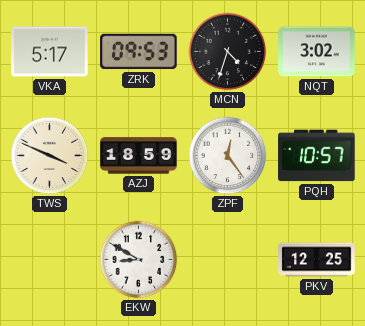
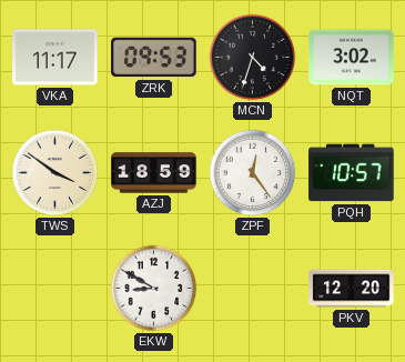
VKA: 5:17 -> 11:17 (55, 58)
TWS: 3:49 -> 3:51 (55, 173)
PKV: 12:25 -> 12:20 (352, 289)
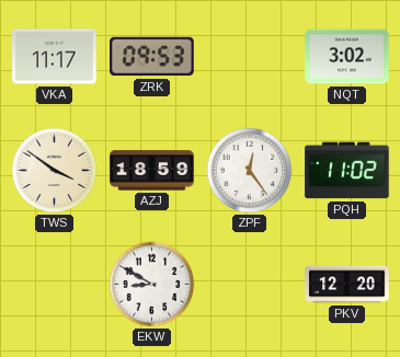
MCN: 4:33 -> none (253, 58)
PQH: 10:57 -> 11:02 (347, 171)
